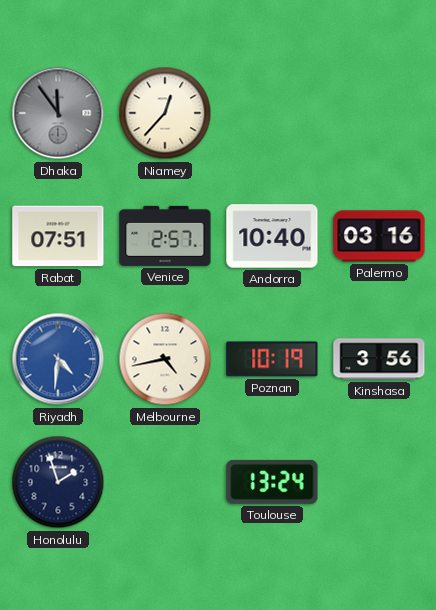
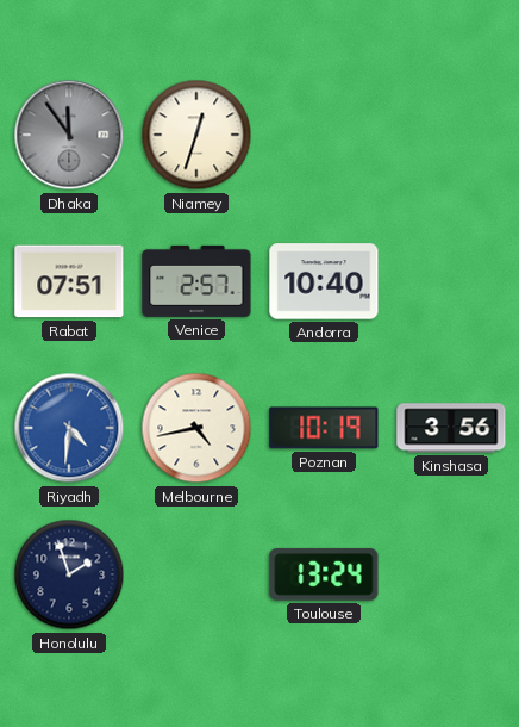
Niamey: 12:37 -> 12:33 (196, 135)
Palermo: 03:16 -> none (379, 236)
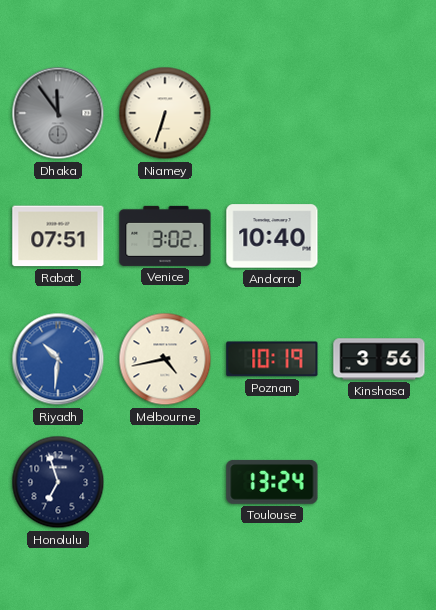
Niamey: 12:33 -> 6:33 (165, 113)
Venice: 2:57 -> 3:02 (165, 236)
Riyadh: 4:31 -> 10:31 (58, 359)
Honolulu: 1:57 -> 6:57 (58, 482)
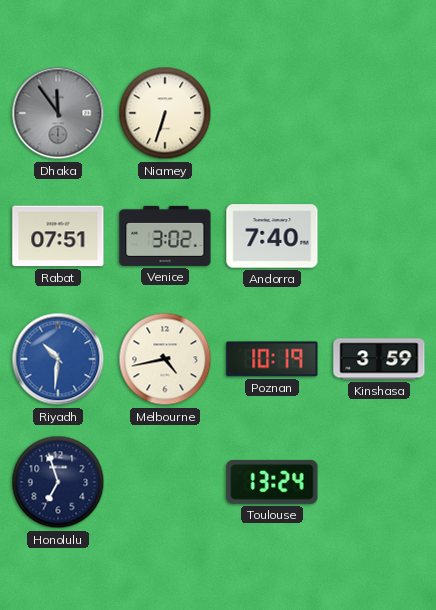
Andorra: 10:40 -> 7:40 (272, 236)
Kinshasa: 3:56 -> 3:59 (379, 359)
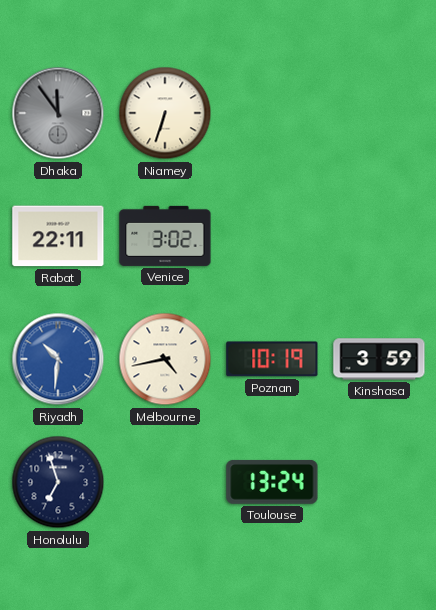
Rabat: 07:51 -> 22:11 (58, 236)
Andorra: 7:40 -> none (272, 236)
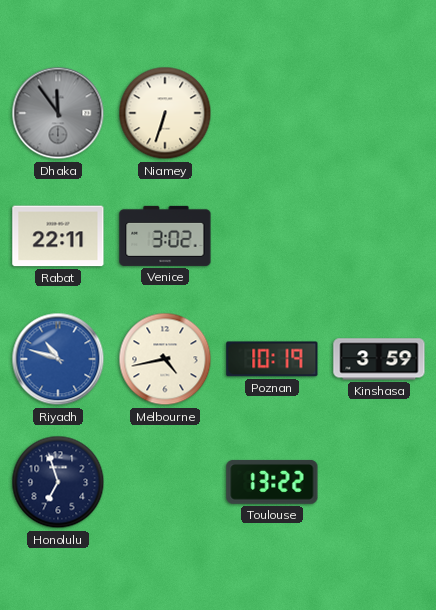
Riyadh: 10:31 -> 10:48 (58, 359)
Toulouse: 13:24 -> 13:22 (272, 482)
